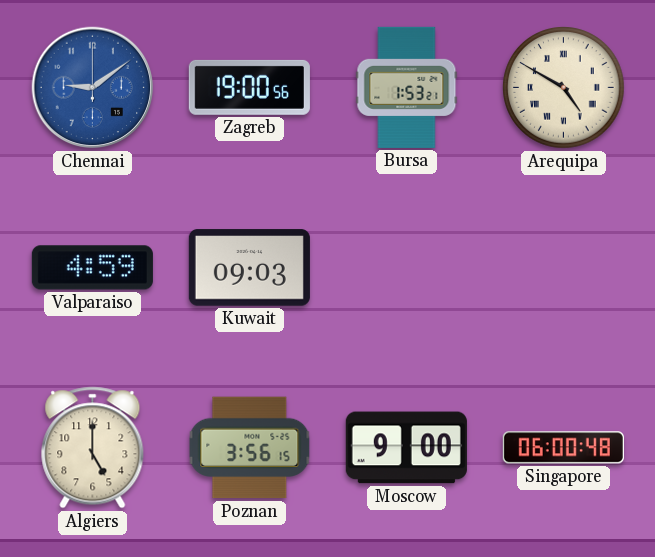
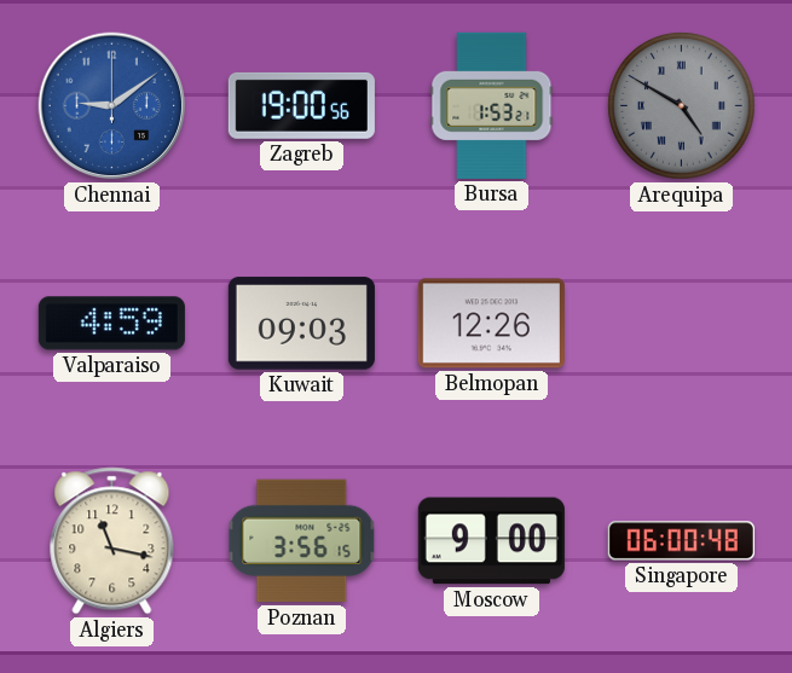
Arequipa dial: cream -> grey (682, 106)
Belmopan: none -> 12:26 (491, 324)
Algiers: 5:00 -> 11:17 (112, 541)
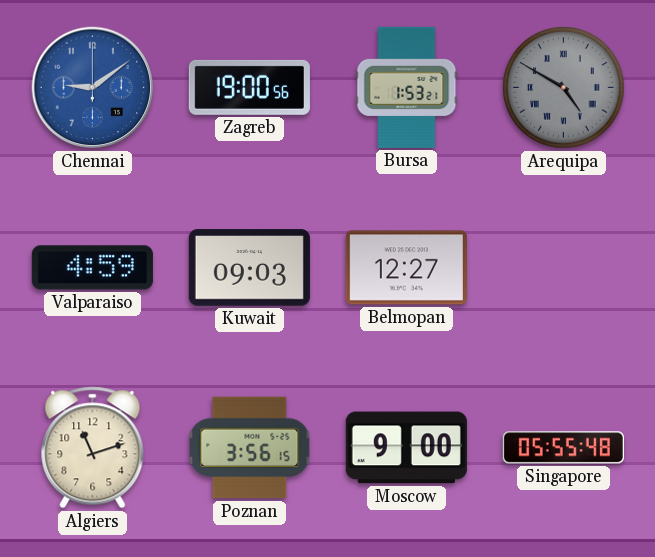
Belmopan: 12:26 -> 12:27 (406, 268)
Algiers: 11:17 -> 11:12 (93, 448)
Singapore: 06:00 -> 05:55 (563, 448)
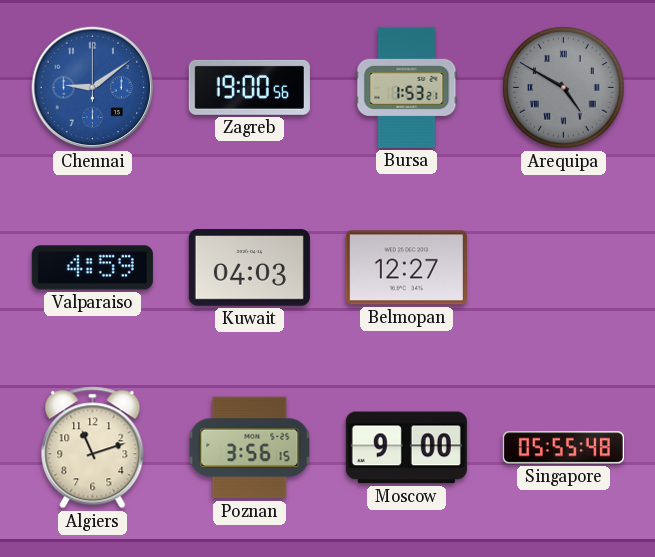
Kuwait: 09:03 -> 04:03 (249, 268)
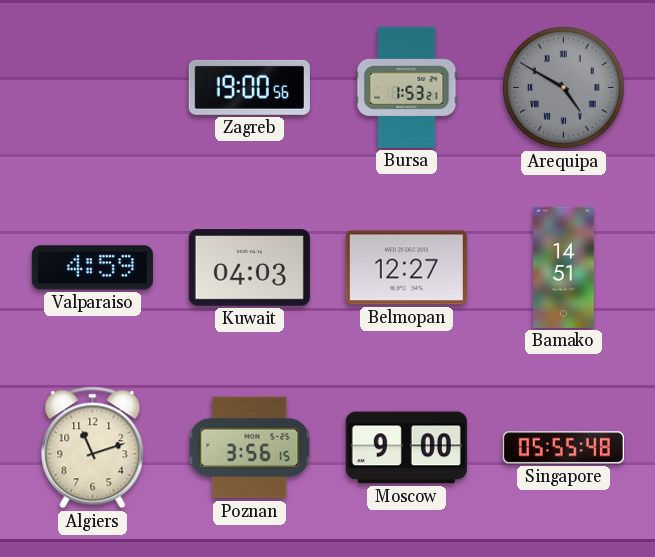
Chennai: 9:09 -> none (93, 88)
Bamako: none -> 14:51 (564, 267)
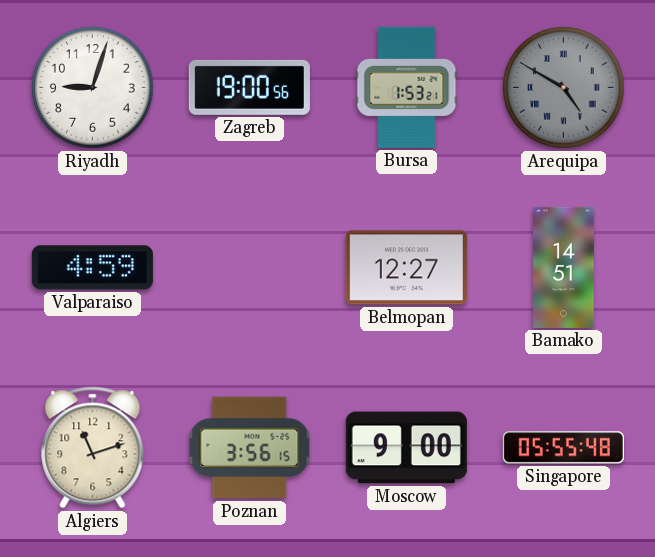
Riyadh: none -> 9:03 (93, 88)
Kuwait: 04:03 -> none (249, 268)
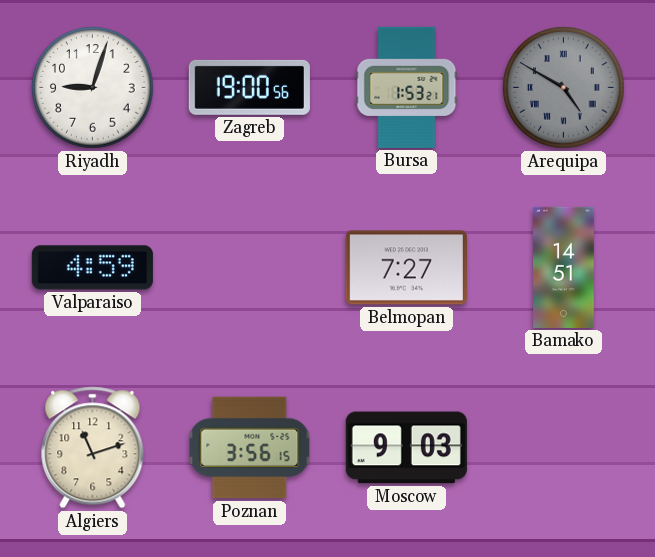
Belmopan: 12:27 -> 7:27 (406, 268)
Moscow: 9:00 -> 9:03 (406, 448)
Singapore: 05:55 -> none (563, 448)
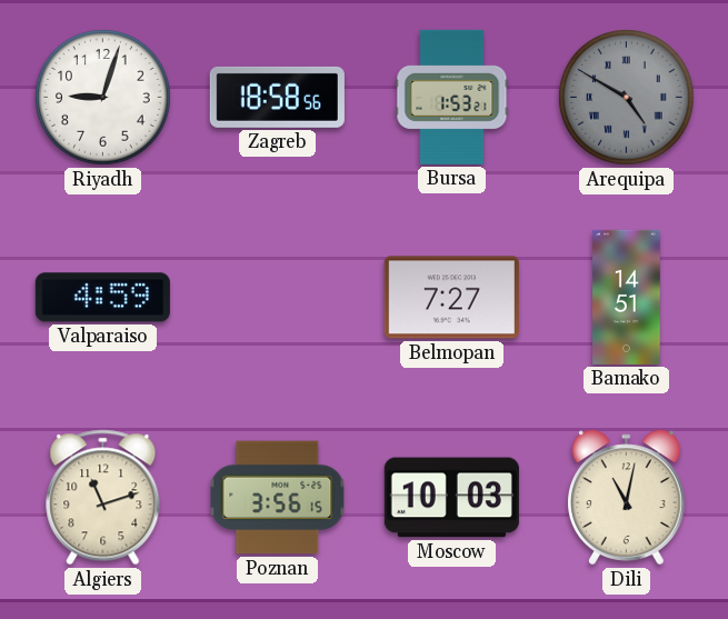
Zagreb: 19:00 -> 18:58 (277, 97)
Moscow: 9:03 -> 10:03 (451, 498)
Dili: none -> 11:02 (626, 498)
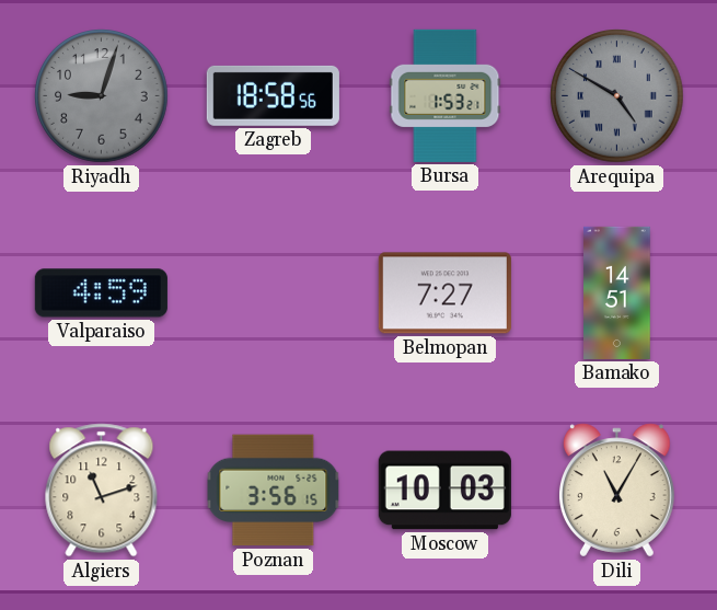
Riyadh dial: white -> grey (102, 96)
Dili: 11:02 -> 11:05 (616, 491)
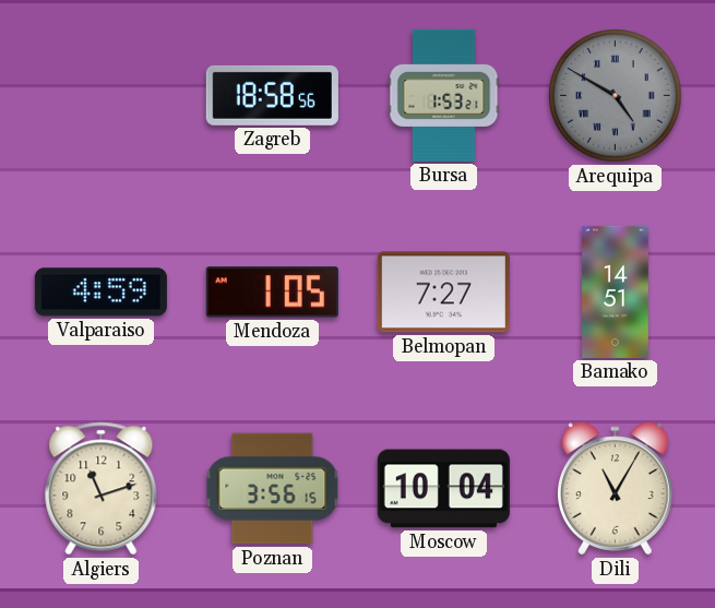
Riyadh: 9:03 -> none (102, 96)
Mendoza: none -> 1:05 (272, 293)
Moscow: 10:03 -> 10:04 (443, 489)
